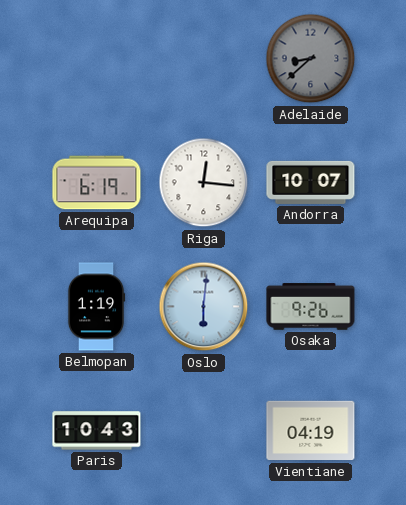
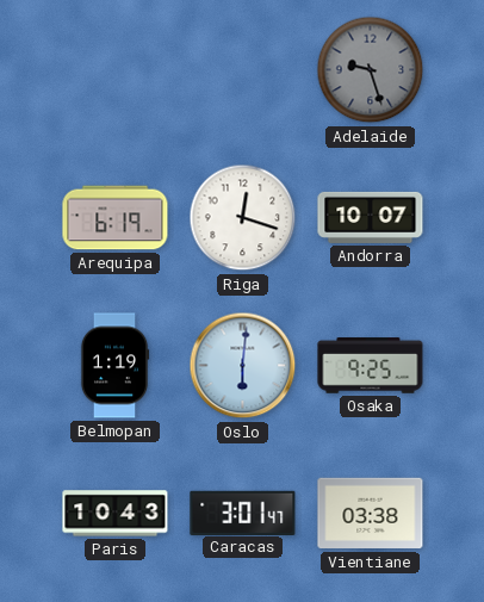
Adelaide: 8:38 -> 9:27 (371, 70)
Riga: 12:16 -> 12:18 (243, 218)
Osaka: 9:26 -> 9:25 (371, 366)
Caracas: none -> 3:01 (243, 513)
Vientiane: 04:19 -> 03:38 (371, 514)
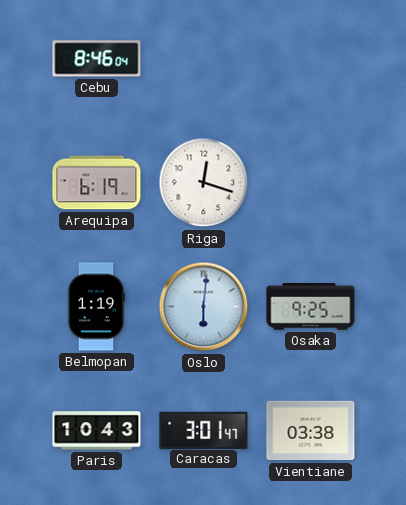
Cebu: none -> 8:46 (97, 59)
Adelaide: 9:27 -> none (371, 70)
Andorra: 10:07 -> none (371, 217)
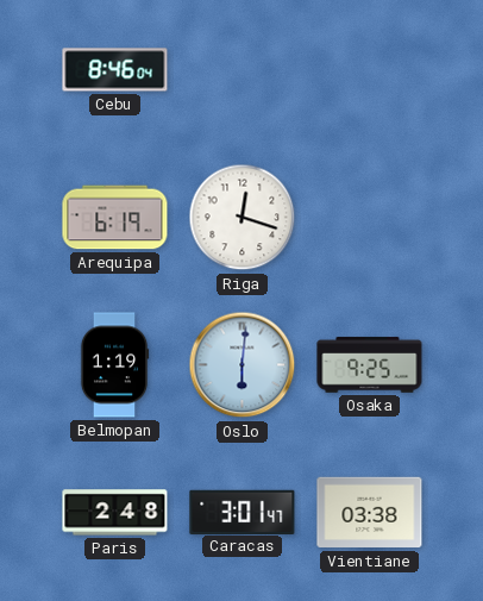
Paris: 10:43 -> 2:48 (115, 513)
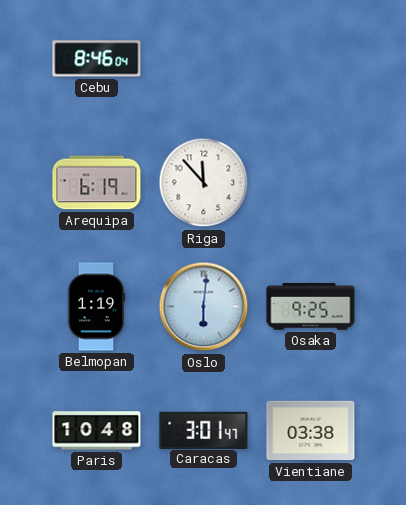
Riga: 12:18 -> 11:53 (204, 183)
Paris: 2:48 -> 10:48 (97, 431)
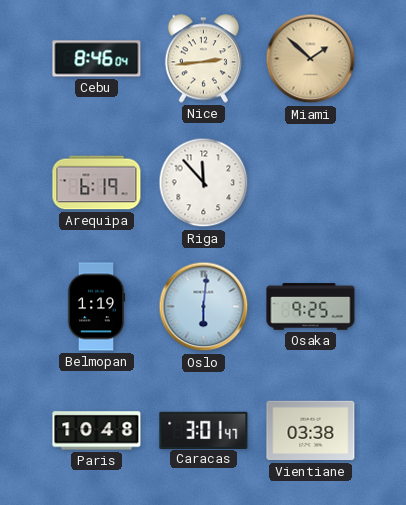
Nice: none -> 2:44 (203, 59)
Miami: none -> 1:52 (311, 59)
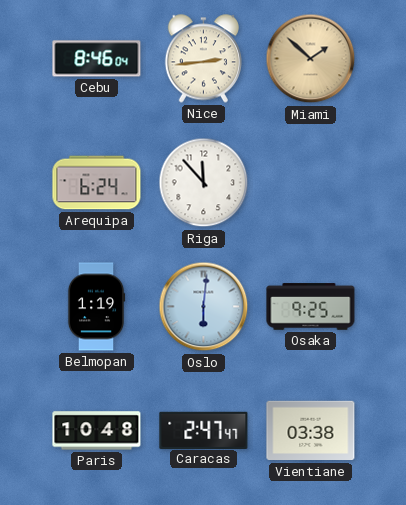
Arequipa: 6:19 -> 6:24 (97, 183)
Caracas: 3:01 -> 2:47 (204, 430)
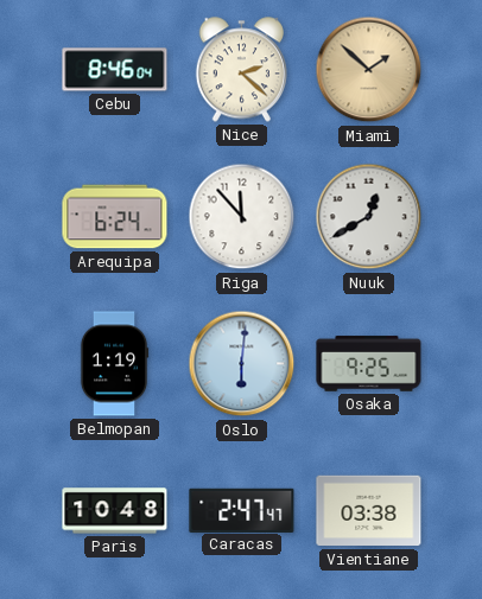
Nice: 2:44 -> 2:22 (241, 70)
Nuuk: none -> 12:40 (369, 217)
